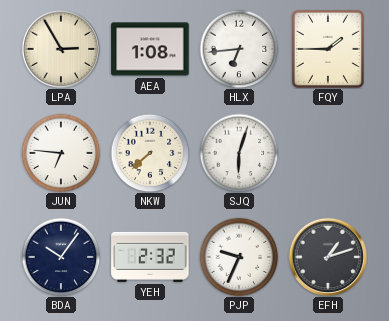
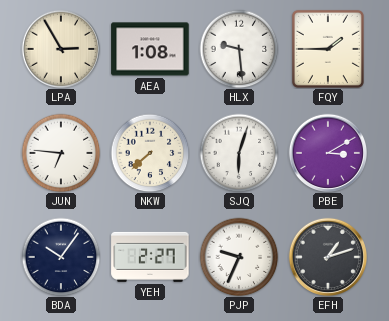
HLX: 6:44 -> 9:29 (239, 49)
PBE: none -> 3:10 (327, 152)
YEH: 2:32 -> 2:27 (150, 257)
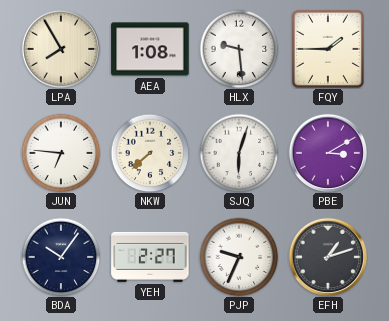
LPA: 2:55 -> 7:55 (60, 48)
